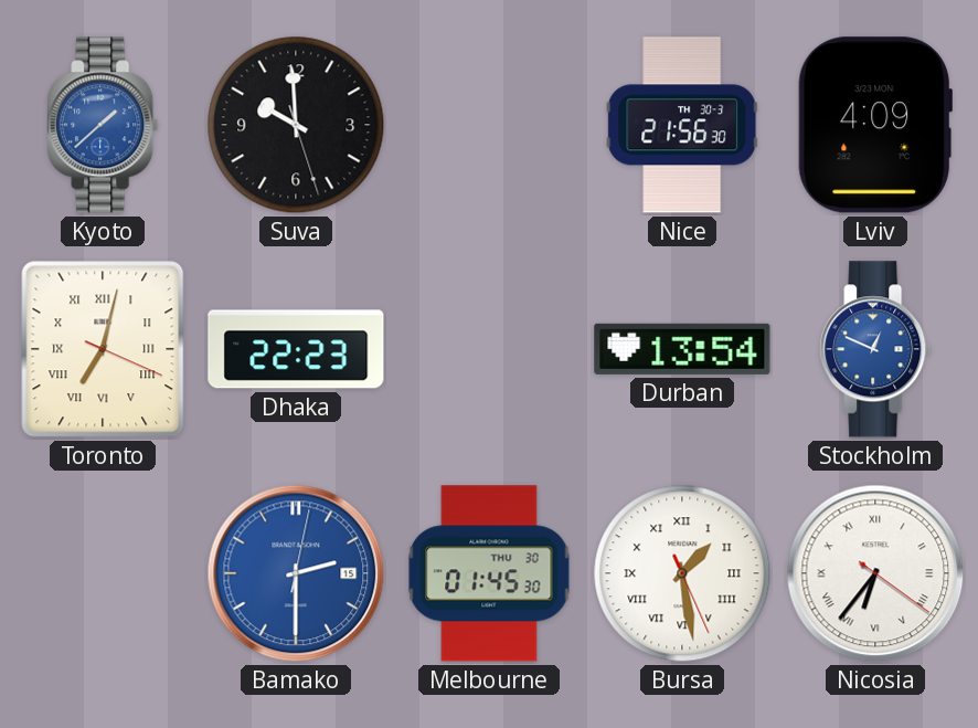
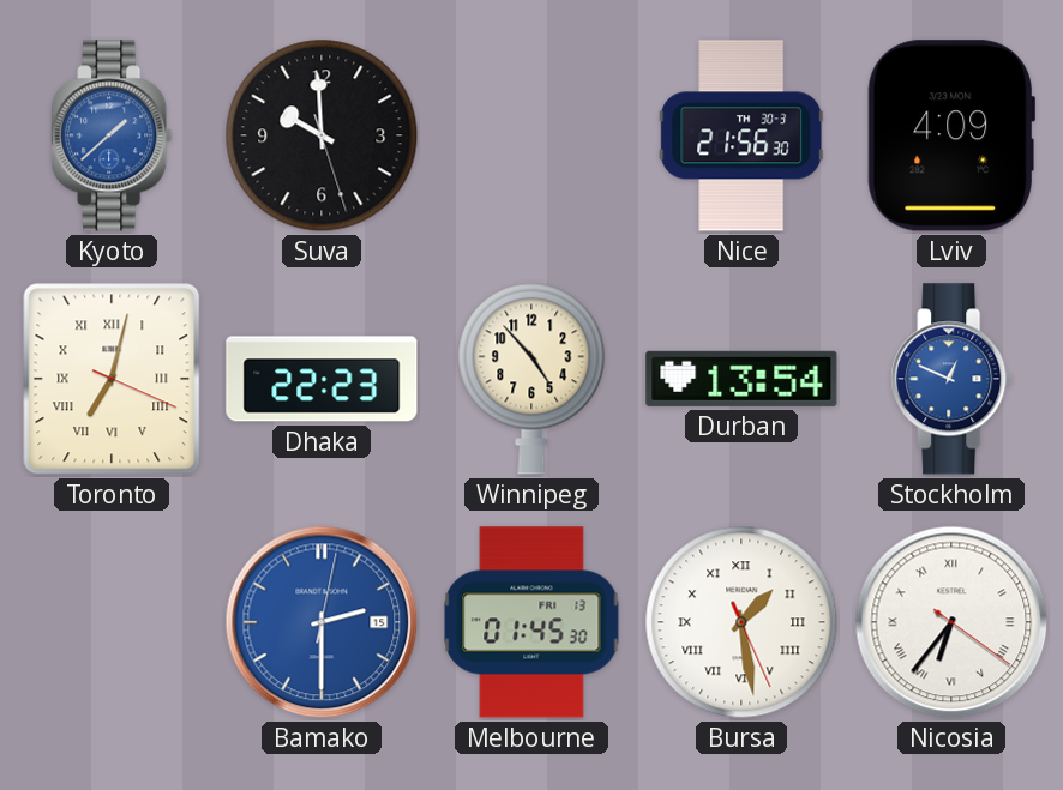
Winnipeg: none -> 4:53 (531, 379)
Melbourne date: THU 30 -> FRI 13 (531, 622)
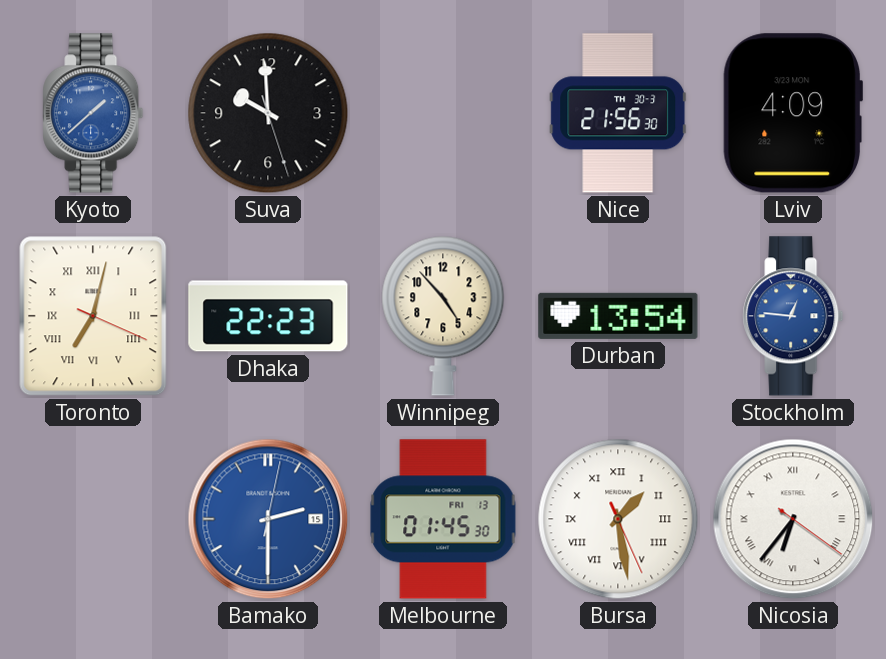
Stockholm: 12:49 -> 12:46 (793, 316)
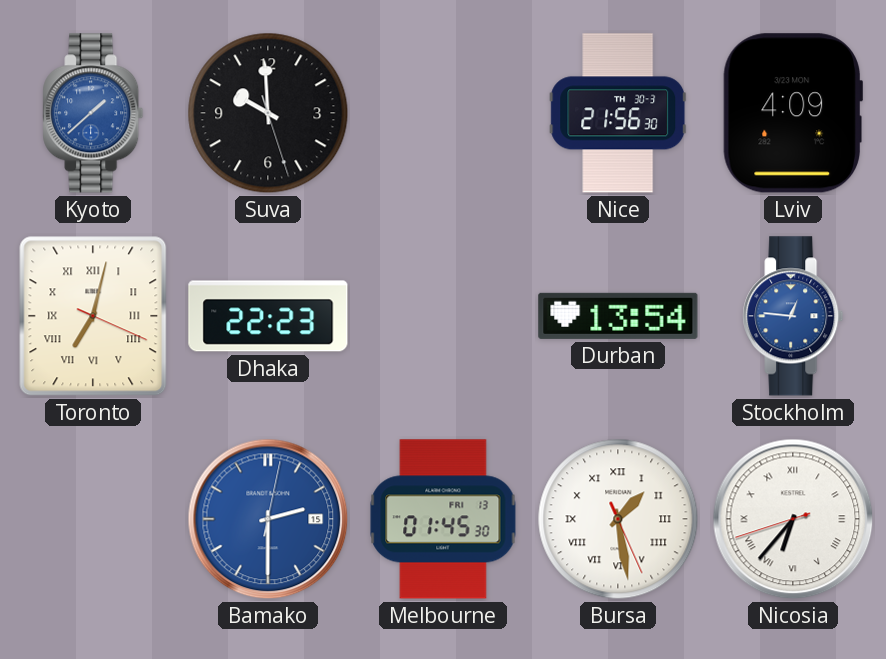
Winnipeg: 4:53 -> none (443, 316)
Nicosia: 6:36:21 -> 6:36:42 (793, 519)
